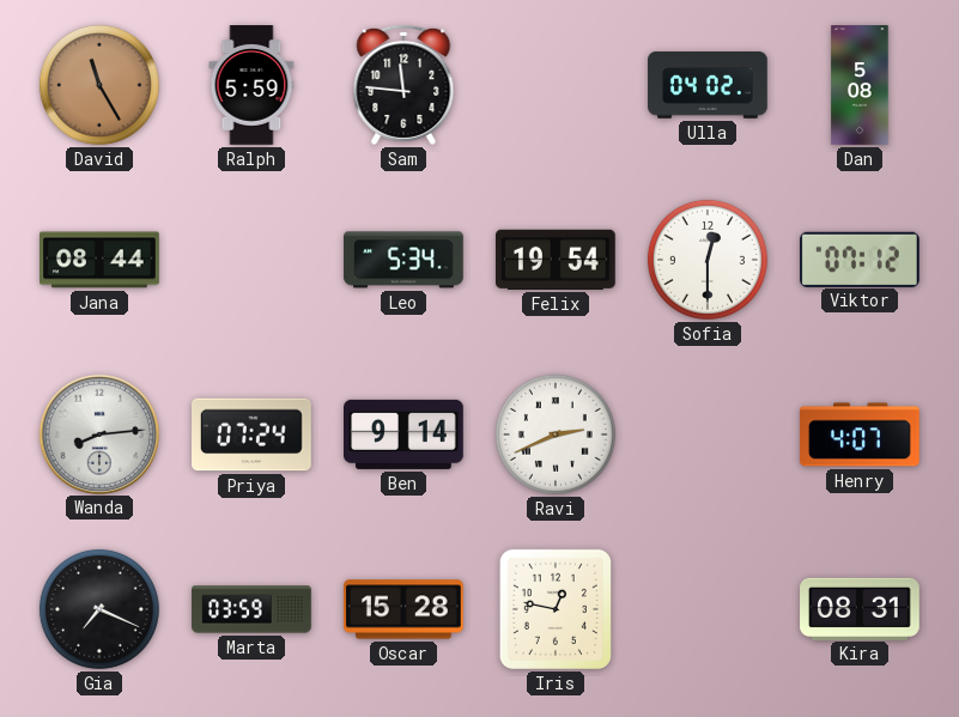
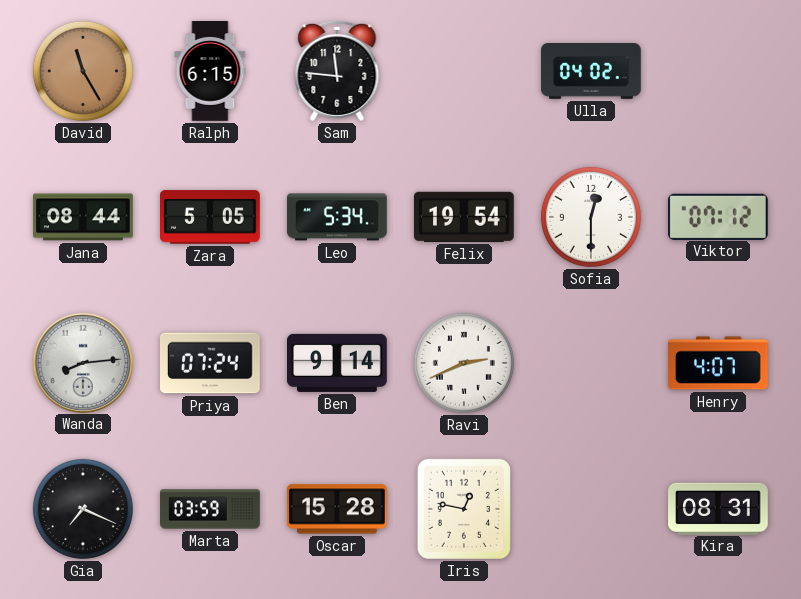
Ralph: 5:59 -> 6:15 (210, 71)
Dan: 5:08 -> none (860, 85)
Zara: none -> 5:05 (211, 217)
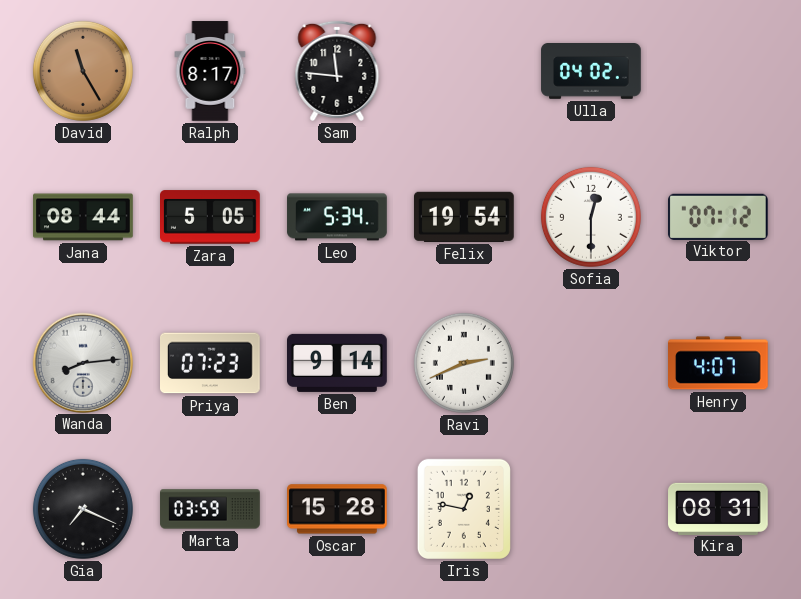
Ralph: 6:15 -> 8:17 (210, 71)
Priya: 07:24 -> 07:23 (211, 363)
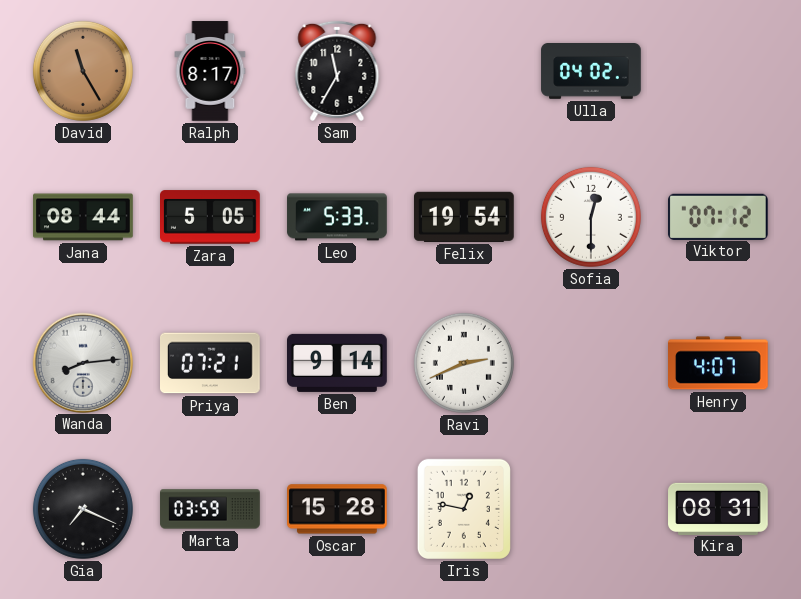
Sam: 11:46 -> 11:35 (337, 71)
Leo: 5:34 -> 5:33 (337, 217)
Priya: 07:23 -> 07:21 (211, 363)
